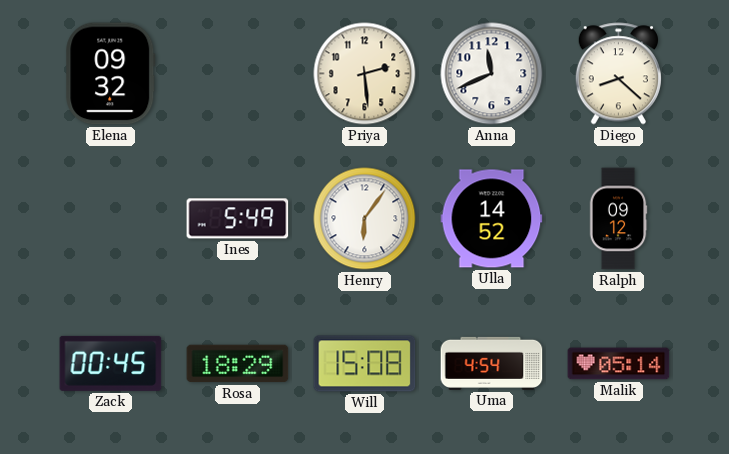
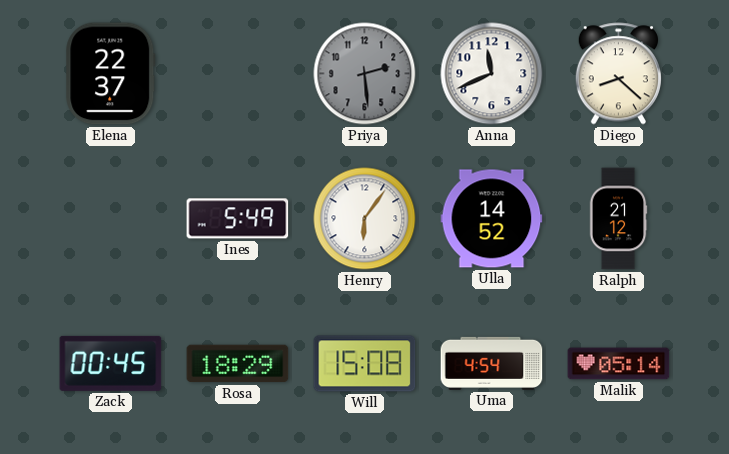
Elena: 09:32 -> 22:37 (111, 74)
Priya dial: cream -> grey (365, 74)
Ralph: 09:12 -> 21:12 (618, 219)
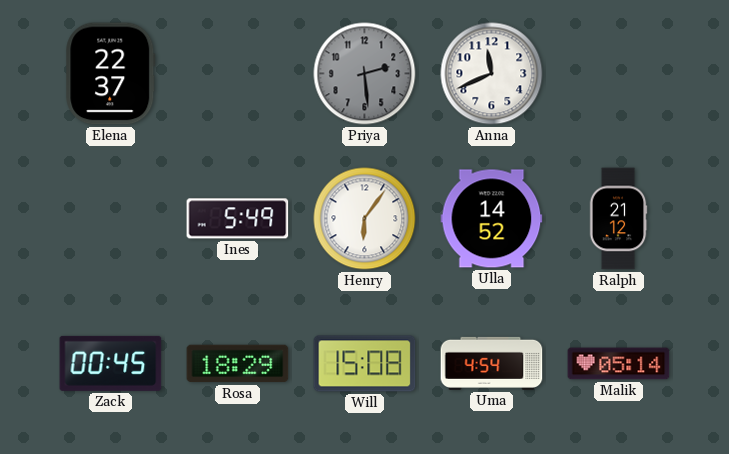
Diego: 8:22 -> none (618, 74)
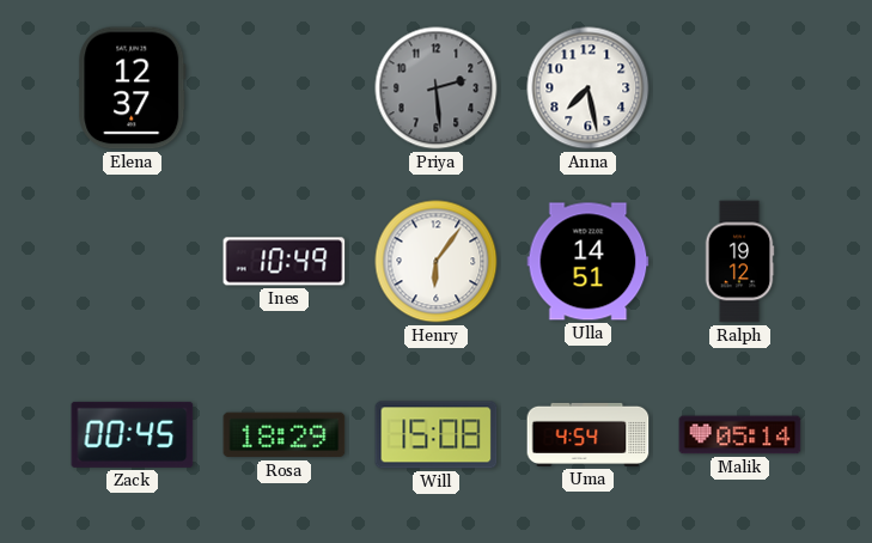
Elena: 22:37 -> 12:37 (133, 89)
Anna: 11:41 -> 7:28 (589, 89)
Ines: 5:49 -> 10:49 (285, 262)
Ulla: 14:52 -> 14:51 (589, 262)
Ralph: 21:12 -> 19:12 (739, 262)
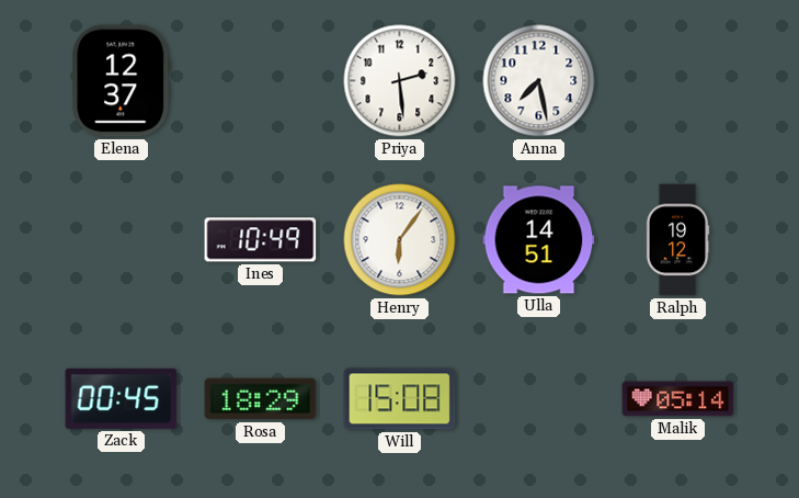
Priya dial: grey -> white (400, 81)
Uma: 4:54 -> none (589, 434)
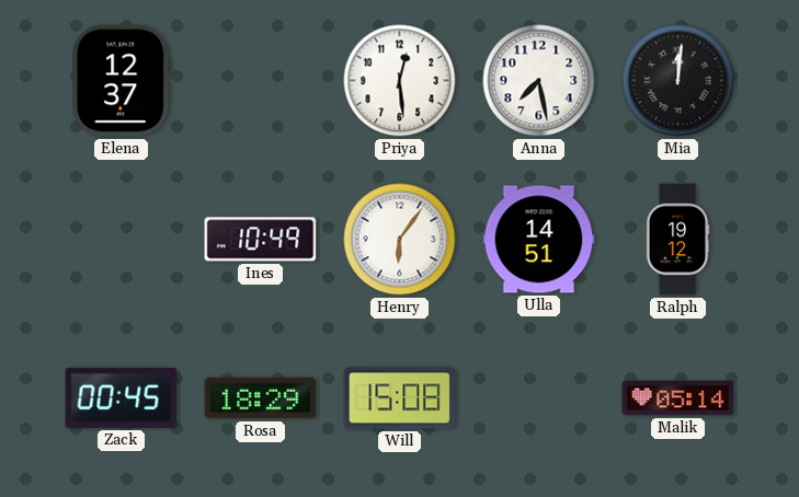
Priya: 2:29 -> 12:29 (400, 81)
Mia: none -> 12:01 (678, 81)
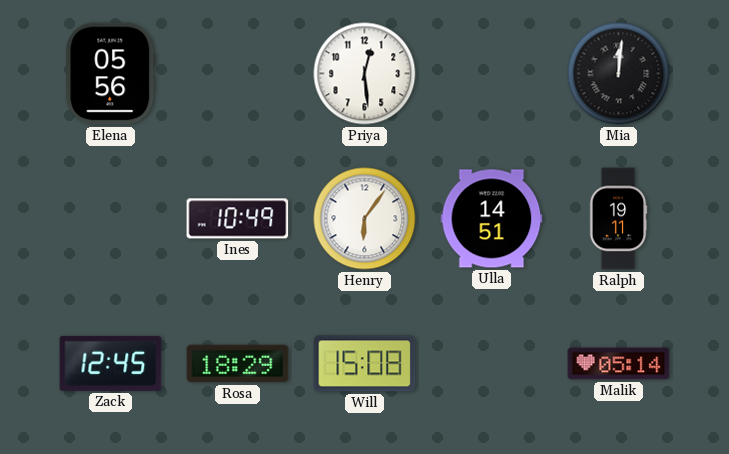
Elena: 12:37 -> 05:56 (111, 74)
Anna: 7:28 -> none (539, 81)
Ralph: 19:12 -> 19:11 (618, 219)
Zack: 00:45 -> 12:45 (111, 363)
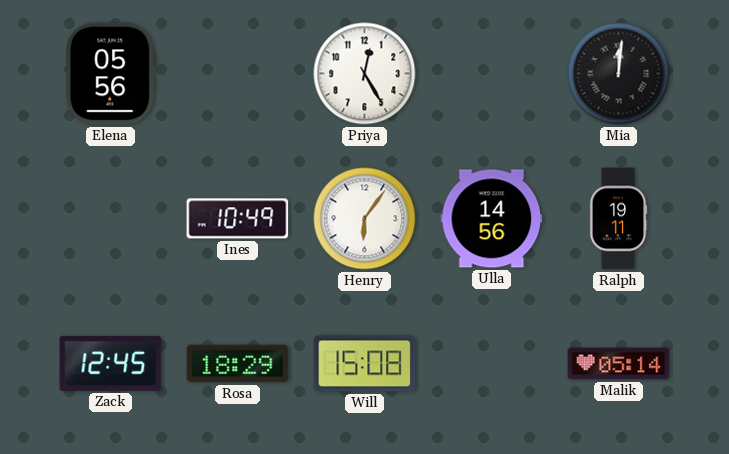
Priya: 12:29 -> 12:25 (365, 74)
Ulla: 14:51 -> 14:56 (492, 219)
